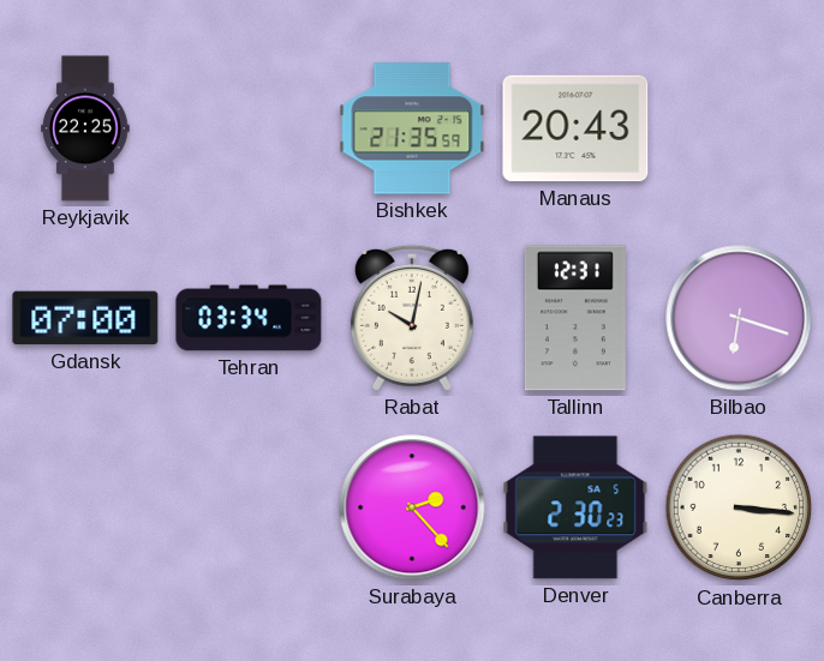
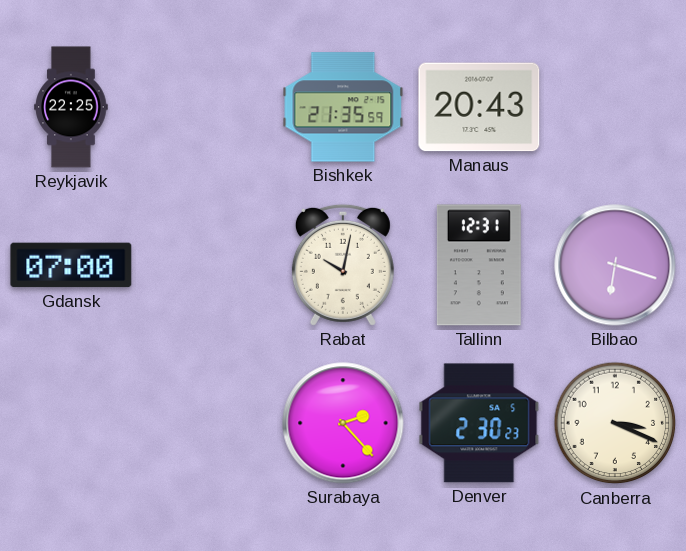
Tehran: 03:34 -> none (249, 318)
Canberra: 3:16 -> 3:19 (615, 423)
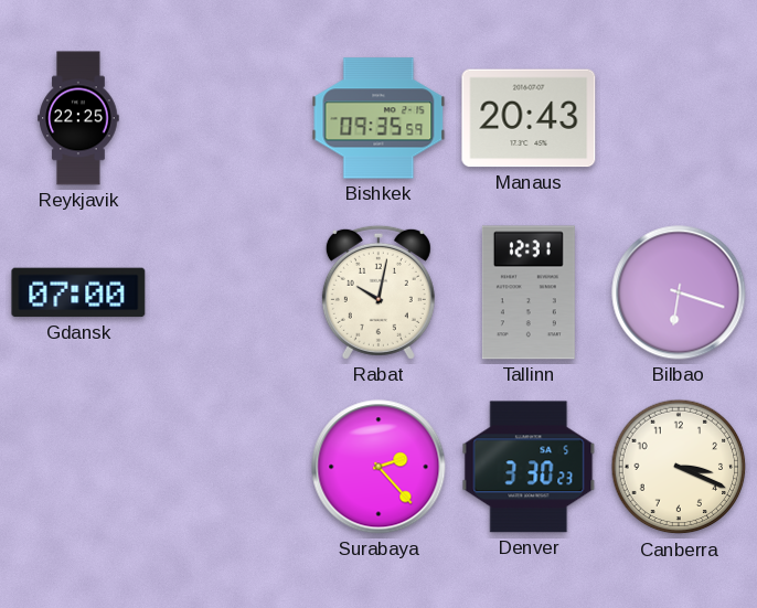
Bishkek: 21:35 -> 09:35 (378, 118)
Denver: 2:30 -> 3:30 (529, 467)
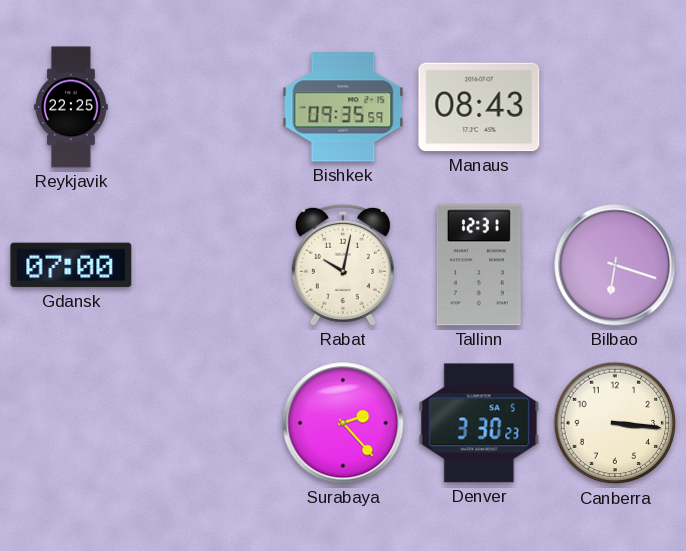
Manaus: 20:43 -> 08:43 (479, 107)
Canberra: 3:19 -> 3:16 (615, 423)
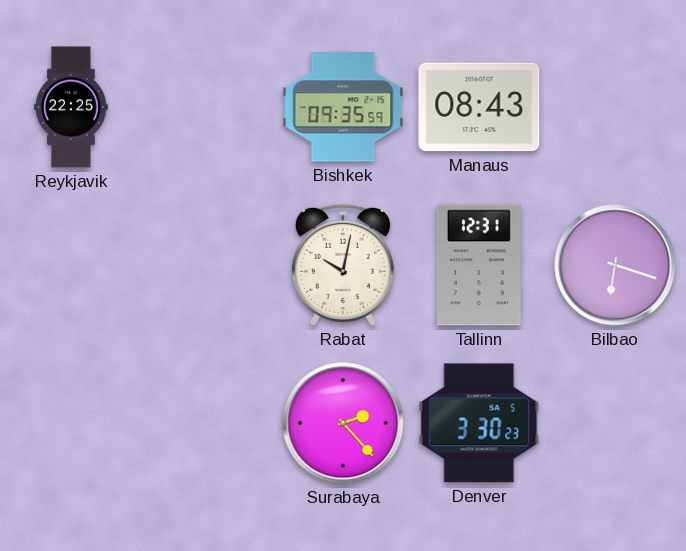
Gdansk: 07:00 -> none (71, 265)
Canberra: 3:16 -> none (615, 423)
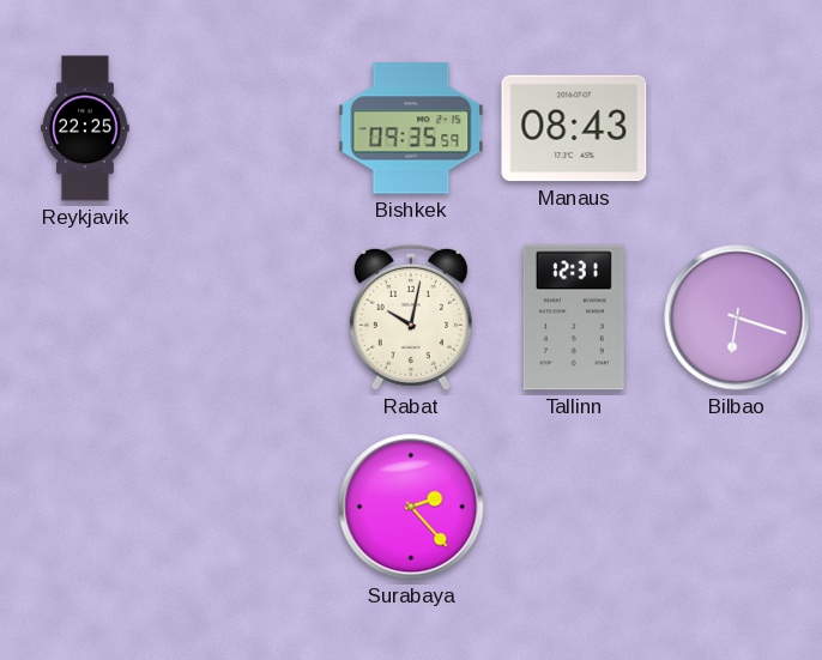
Denver: 3:30 -> none (479, 423)
